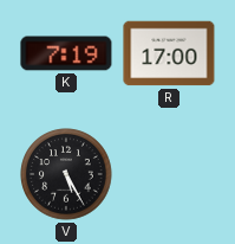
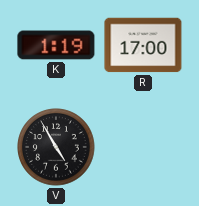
K: 7:19 -> 1:19 (56, 45)
V: 5:25 -> 4:55 (56, 147)
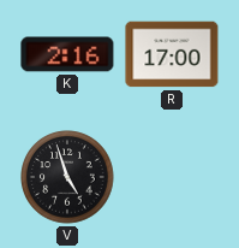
K: 1:19 -> 2:16 (67, 54)
V: 4:55 -> 4:57 (67, 177)
